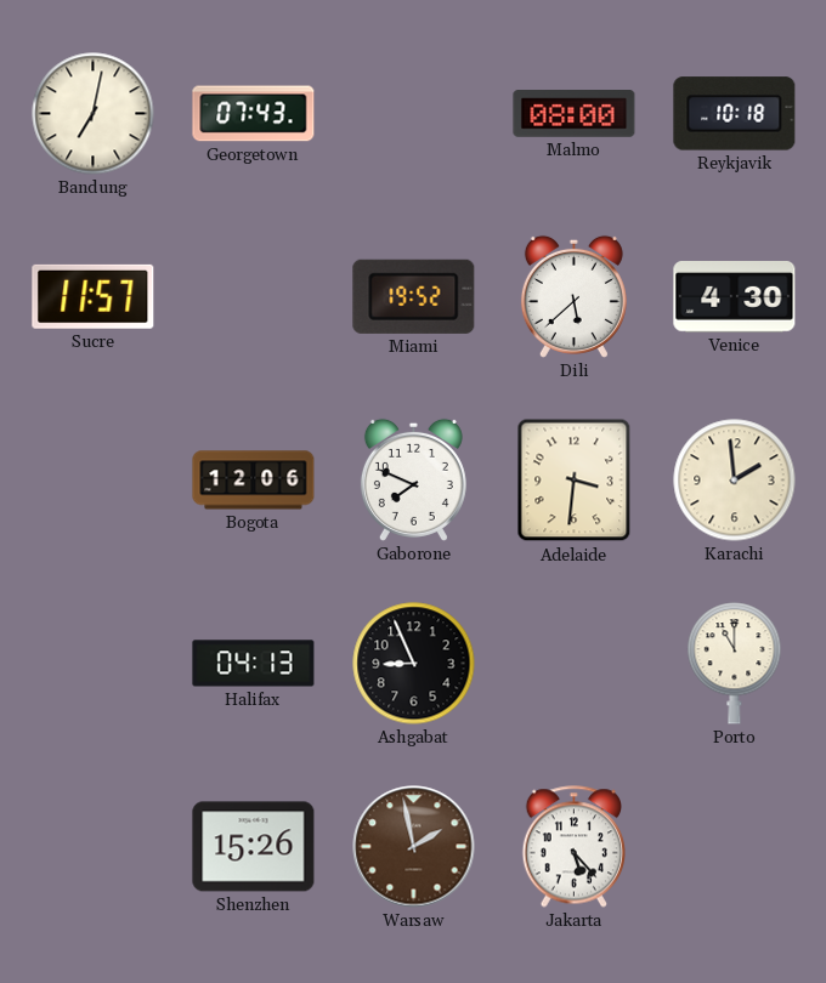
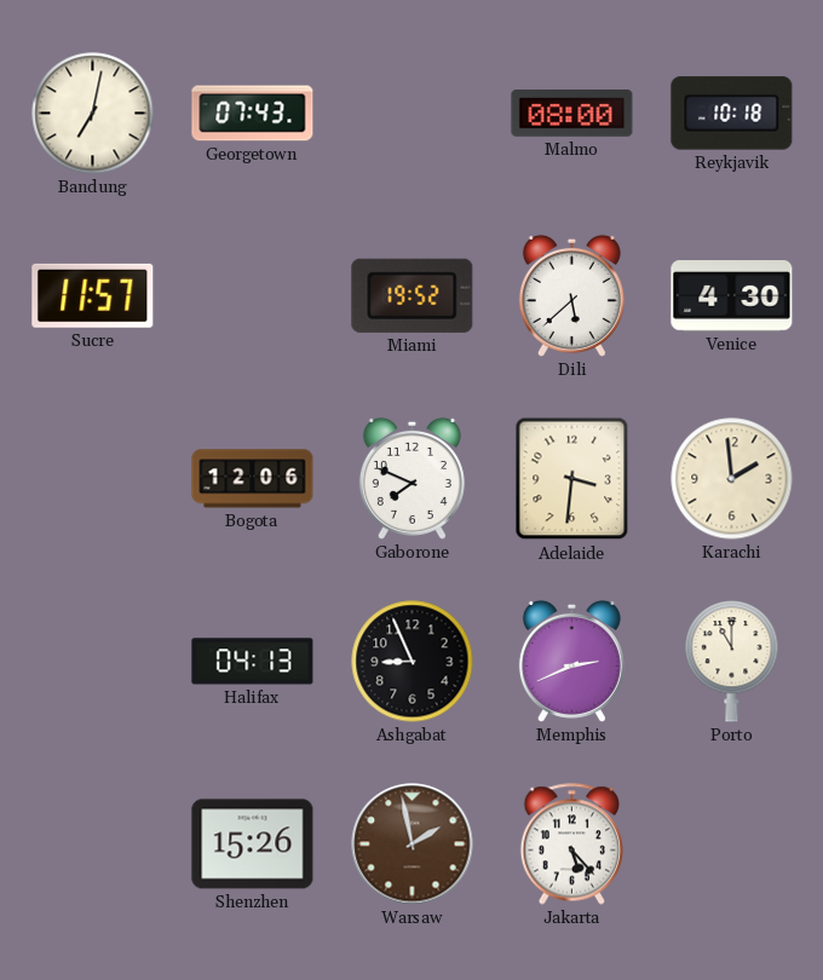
Memphis: none -> 2:41 (571, 661)
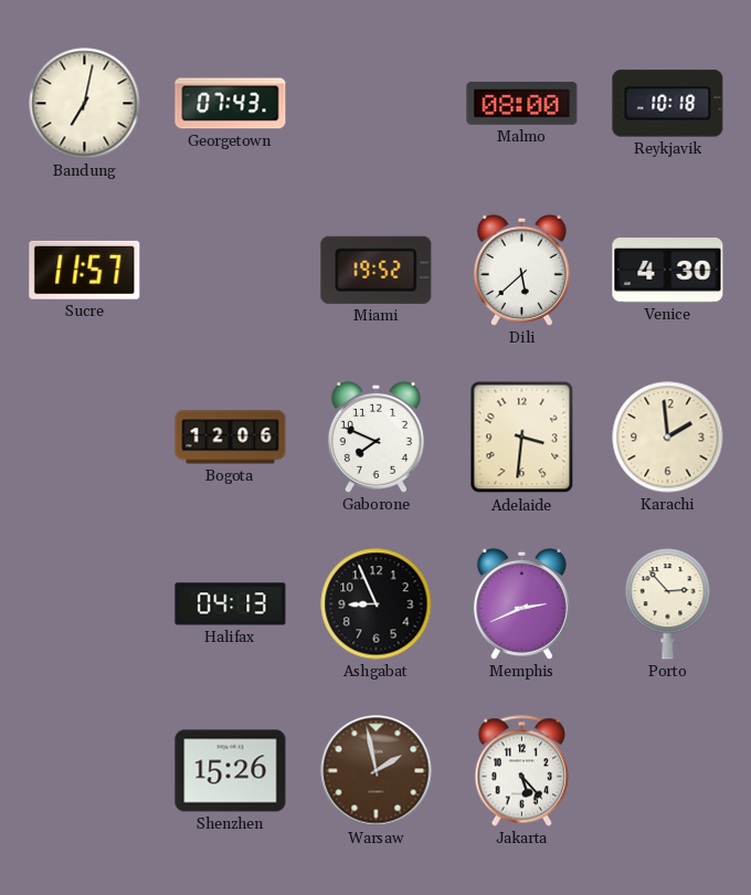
Porto: 11:00 -> 2:53 (668, 604)
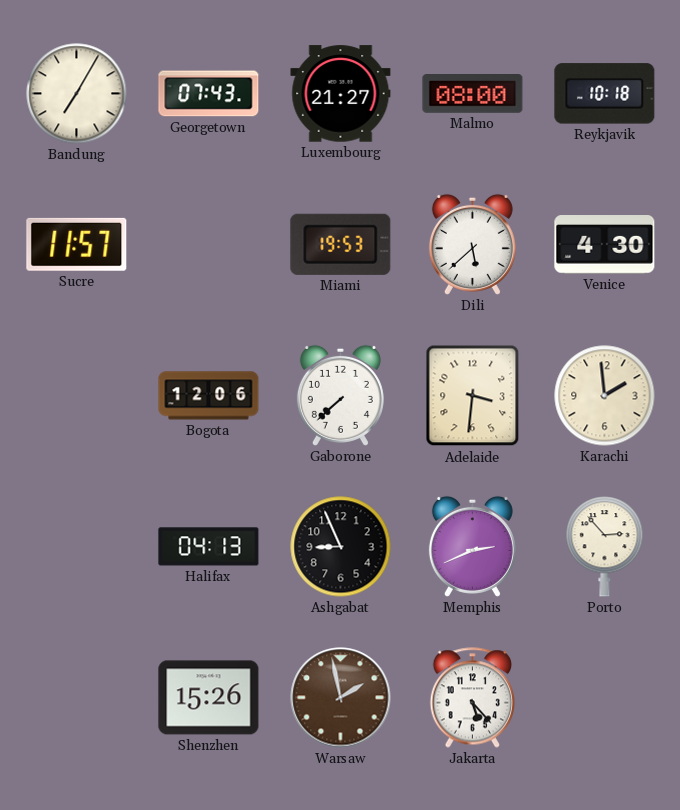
Bandung: 7:02 -> 7:05 (77, 94)
Luxembourg: none -> 21:27 (341, 94)
Miami: 19:52 -> 19:53 (341, 244)
Gaborone: 7:49 -> 7:38 (340, 395)
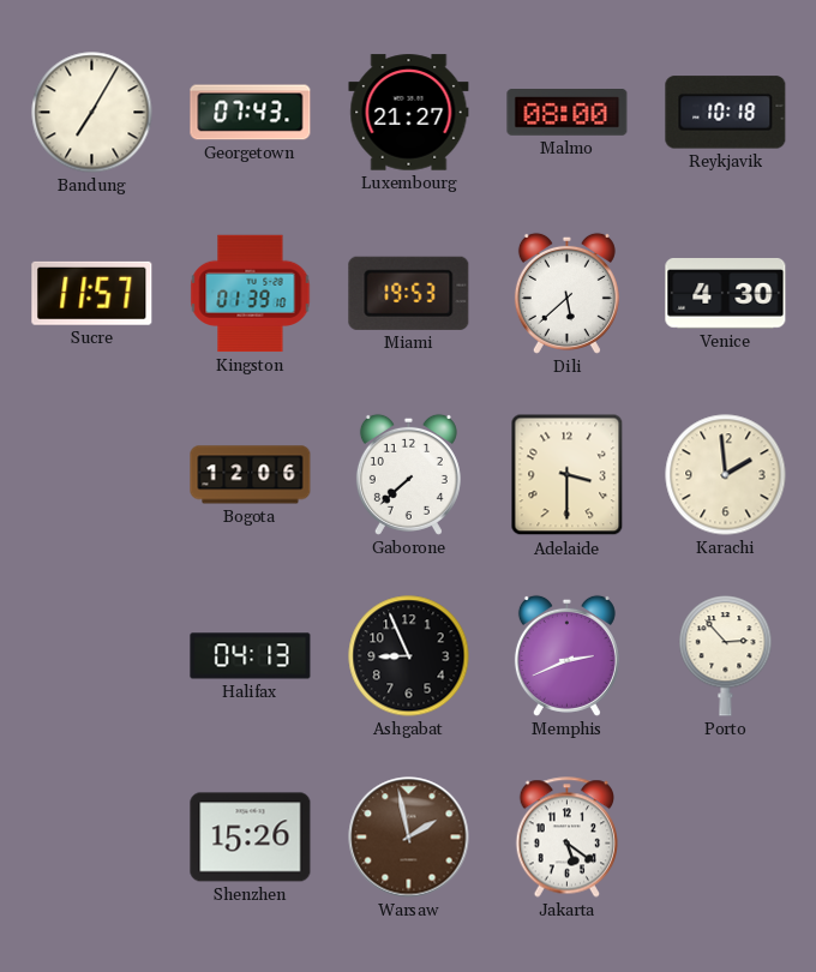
Kingston: none -> 01:39 (251, 294)
Adelaide: 3:31 -> 3:30 (568, 475)
Jakarta: 5:23 -> 5:21 (566, 838)
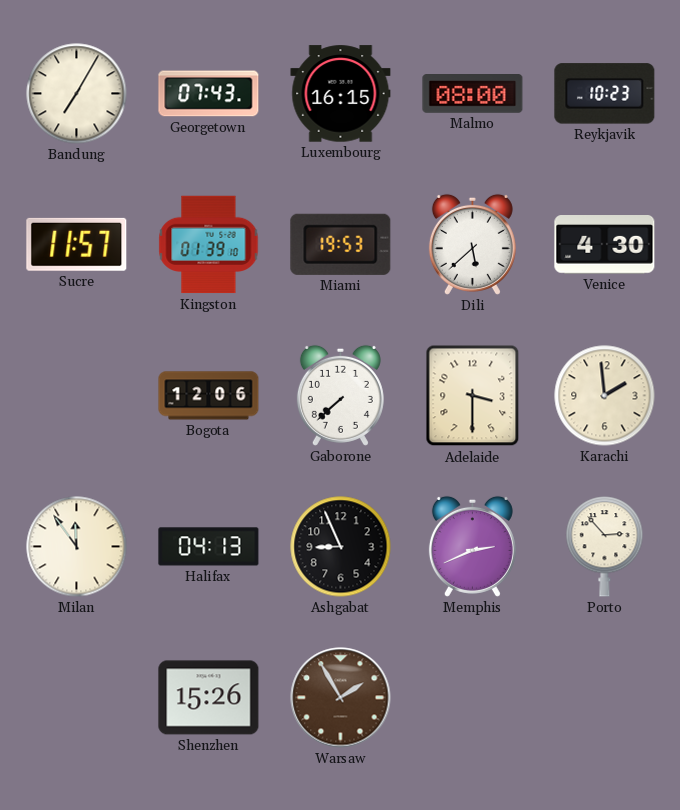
Luxembourg: 21:27 -> 16:15 (341, 94)
Reykjavik: 10:18 -> 10:23 (605, 94)
Milan: none -> 11:54 (77, 547)
Warsaw: 1:58 -> 1:55 (341, 698)
Jakarta: 5:21 -> none (566, 838)
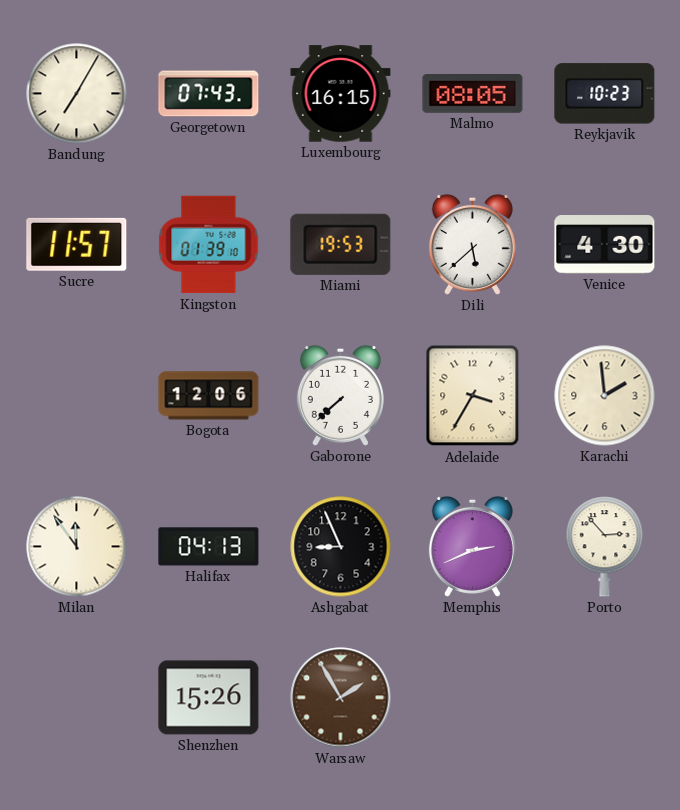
Malmo: 08:00 -> 08:05 (473, 94)
Adelaide: 3:30 -> 3:35 (473, 396)
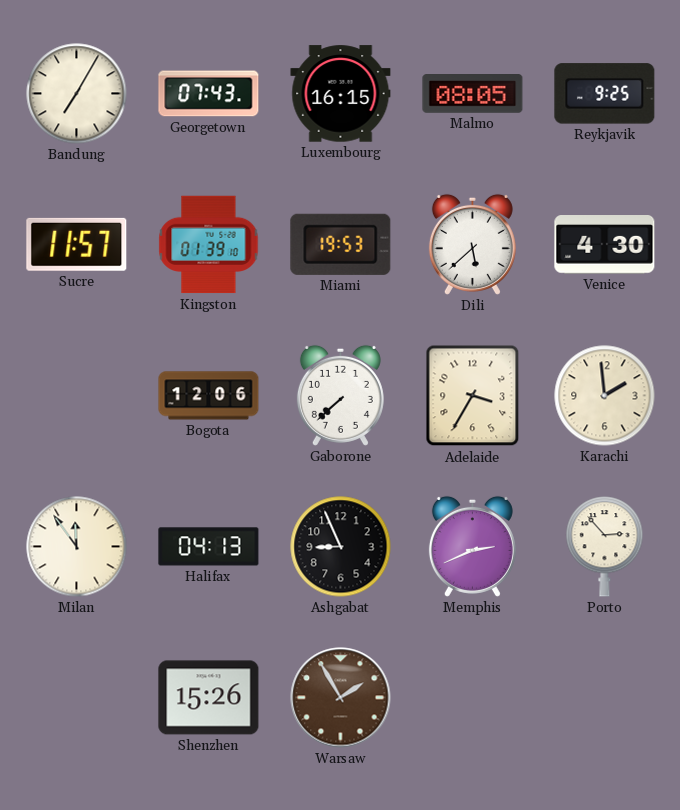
Reykjavik: 10:23 -> 9:25 (605, 94)
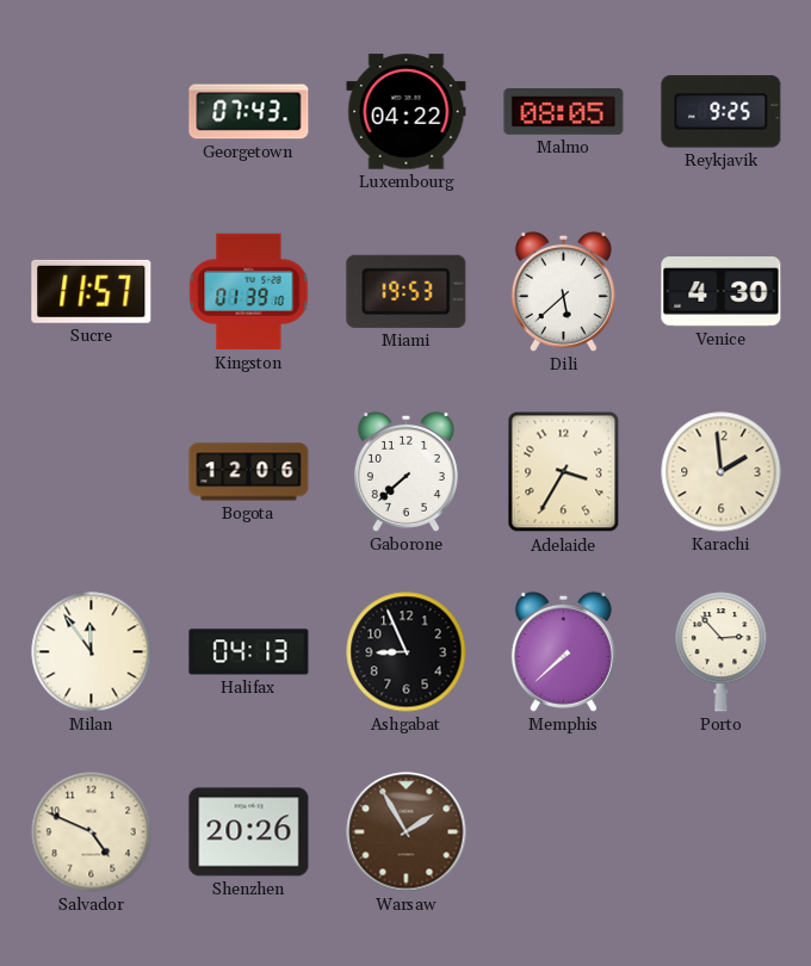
Bandung: 7:05 -> none (77, 94)
Luxembourg: 16:15 -> 04:22 (407, 112)
Memphis: 2:41 -> 7:38 (563, 651)
Salvador: none -> 4:49 (92, 832)
Shenzhen: 15:26 -> 20:26 (249, 832)
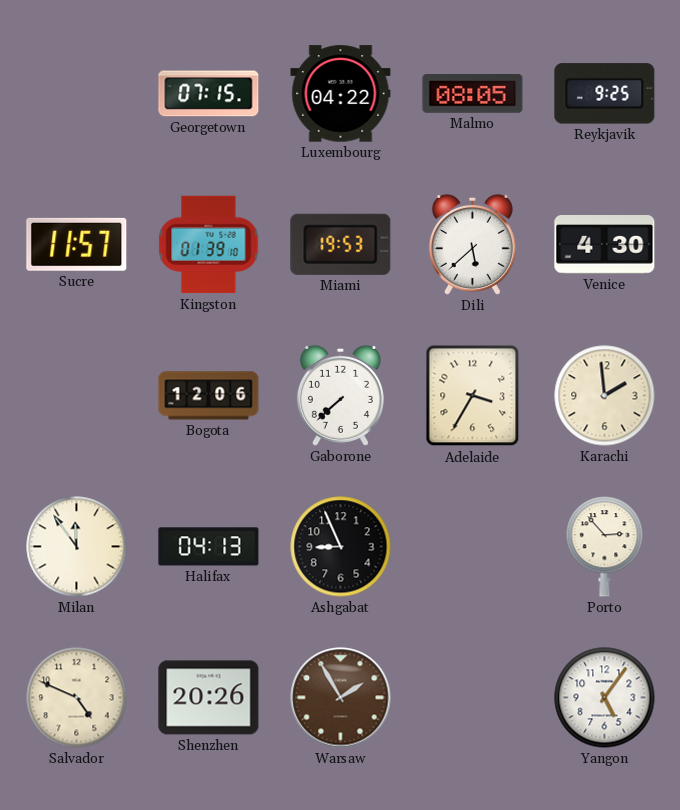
Georgetown: 07:43 -> 07:15 (209, 94)
Memphis: 7:38 -> none (563, 651)
Yangon: none -> 5:06 (605, 698)
